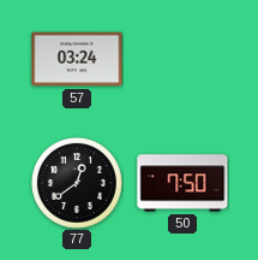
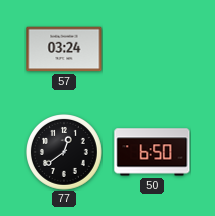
50: 7:50 -> 6:50 (152, 152)
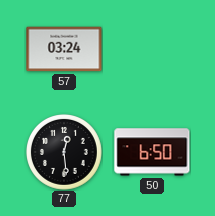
77: 12:39 -> 12:29 (65, 153)
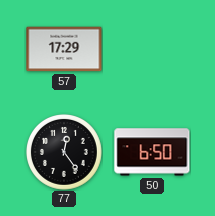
57: 03:24 -> 17:29 (64, 49)
77: 12:29 -> 12:24 (65, 153)
